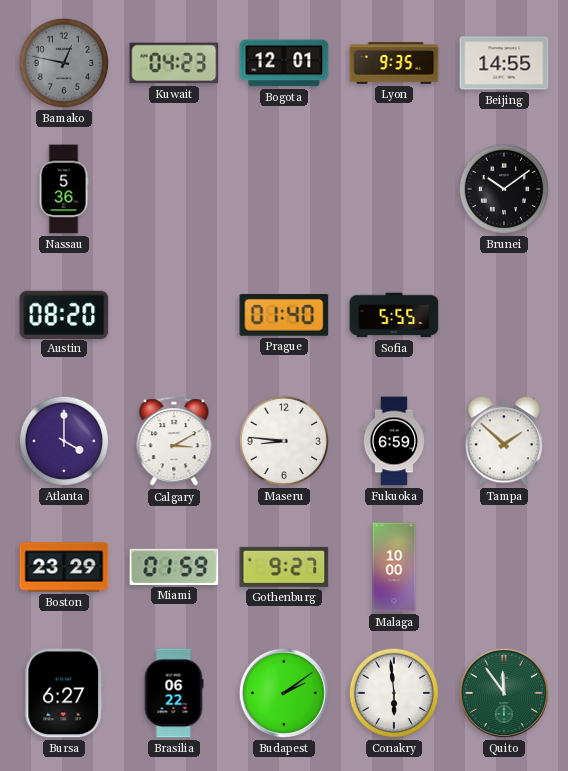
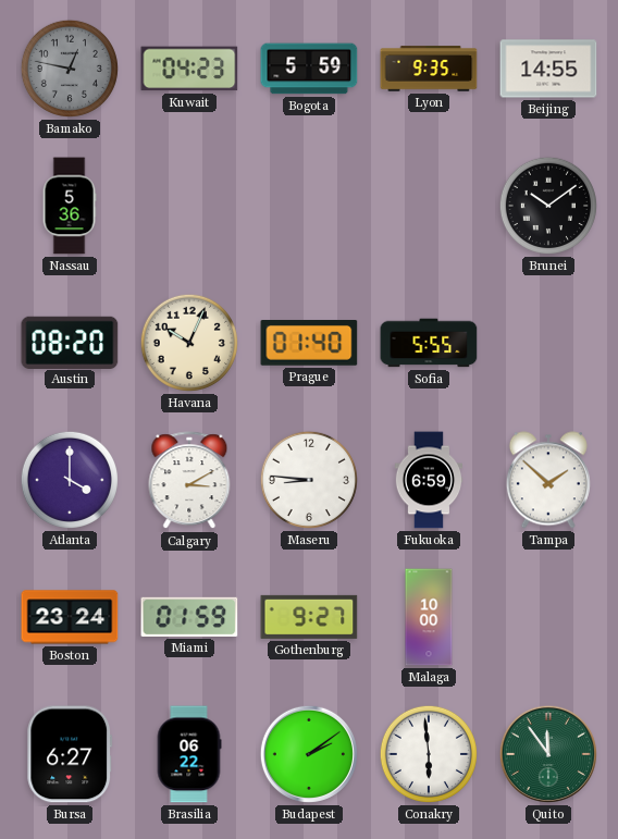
Bogota: 12:01 -> 5:59 (309, 69)
Havana: none -> 10:04 (189, 343)
Boston: 23:29 -> 23:24 (70, 617)
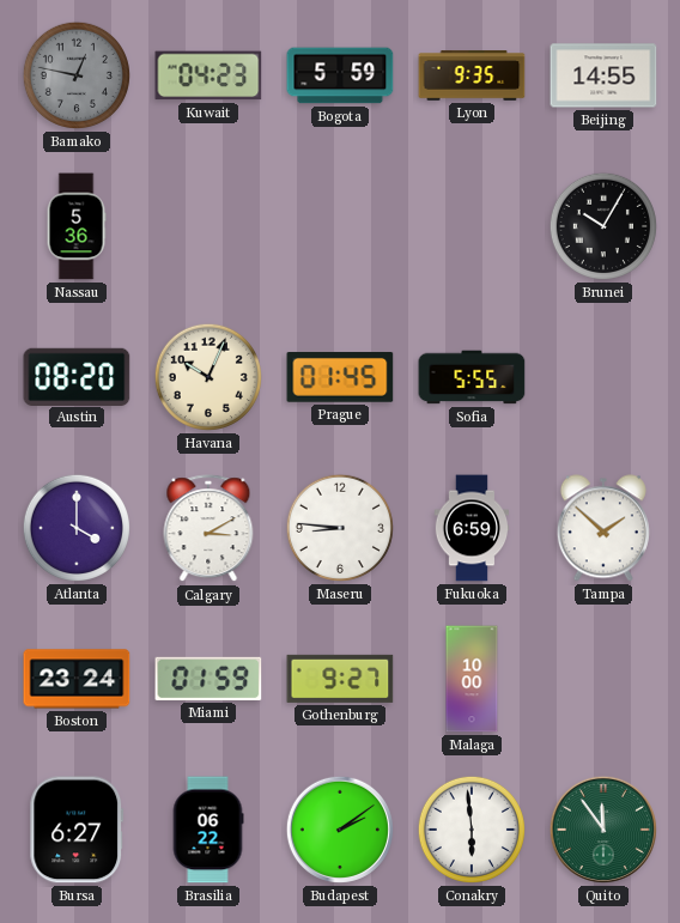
Brunei: 10:09 -> 10:05 (603, 226)
Prague: 01:40 -> 01:45 (340, 378)
